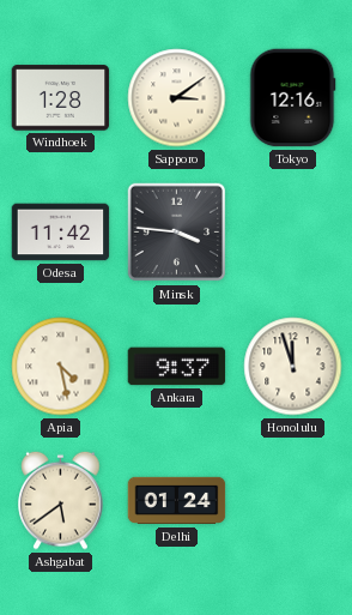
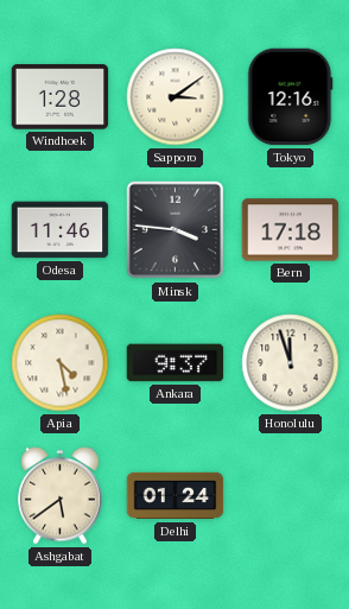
Odesa: 11:42 -> 11:46 (61, 230)
Bern: none -> 17:18 (291, 230)
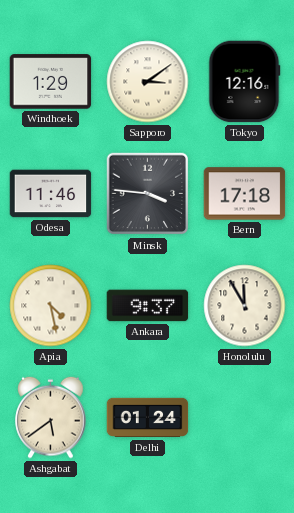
Windhoek: 1:28 -> 1:29 (51, 82)
Honolulu: 11:57 -> 11:55 (245, 306)
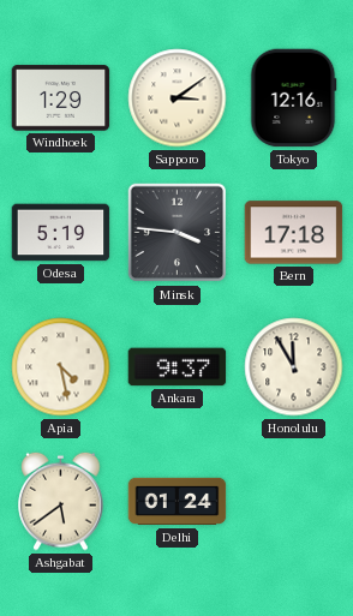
Odesa: 11:46 -> 5:19 (61, 233)
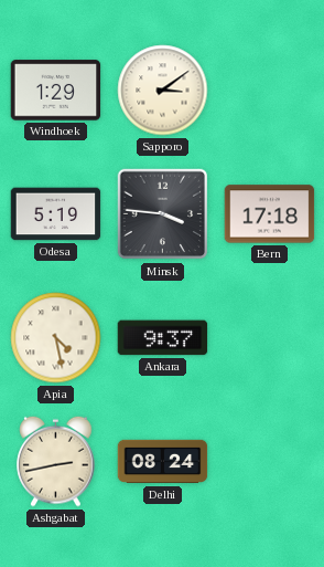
Tokyo: 12:16 -> none (293, 98)
Honolulu: 11:55 -> none (294, 367)
Ashgabat: 5:39 -> 2:43 (56, 461)
Delhi: 01:24 -> 08:24 (163, 462)
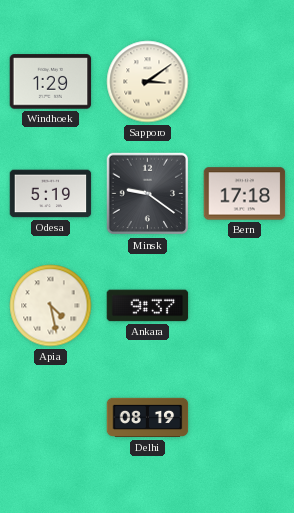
Minsk: 3:46 -> 9:21 (148, 194)
Ashgabat: 2:43 -> none (56, 461)
Delhi: 08:24 -> 08:19 (148, 418)
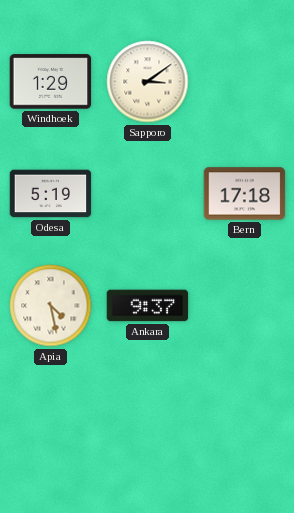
Minsk: 9:21 -> none (148, 194)
Delhi: 08:19 -> none (148, 418)
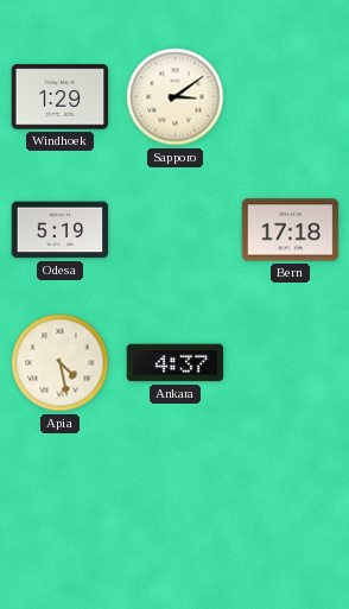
Ankara: 9:37 -> 4:37 (176, 363)
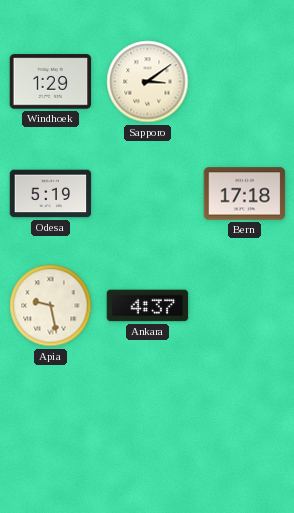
Apia: 4:28 -> 9:28 (51, 306)
